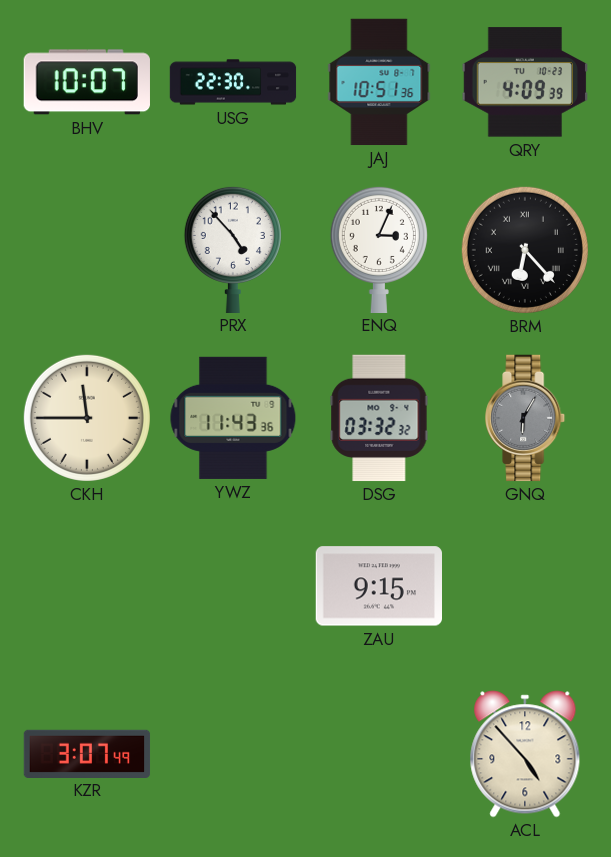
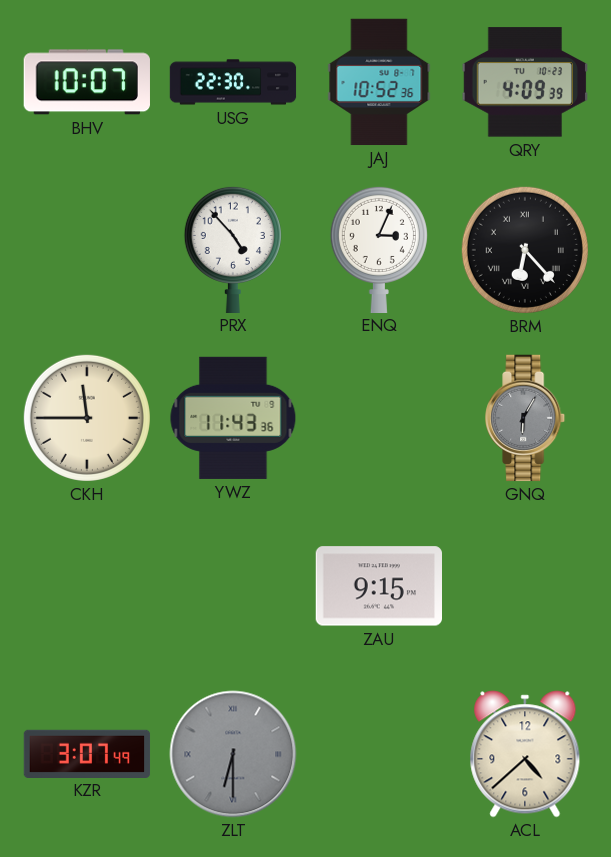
JAJ: 10:51 -> 10:52 (379, 82)
DSG: 03:32 -> none (379, 418)
ZLT: none -> 6:30 (233, 754)
ACL: 4:53 -> 4:38 (525, 754)
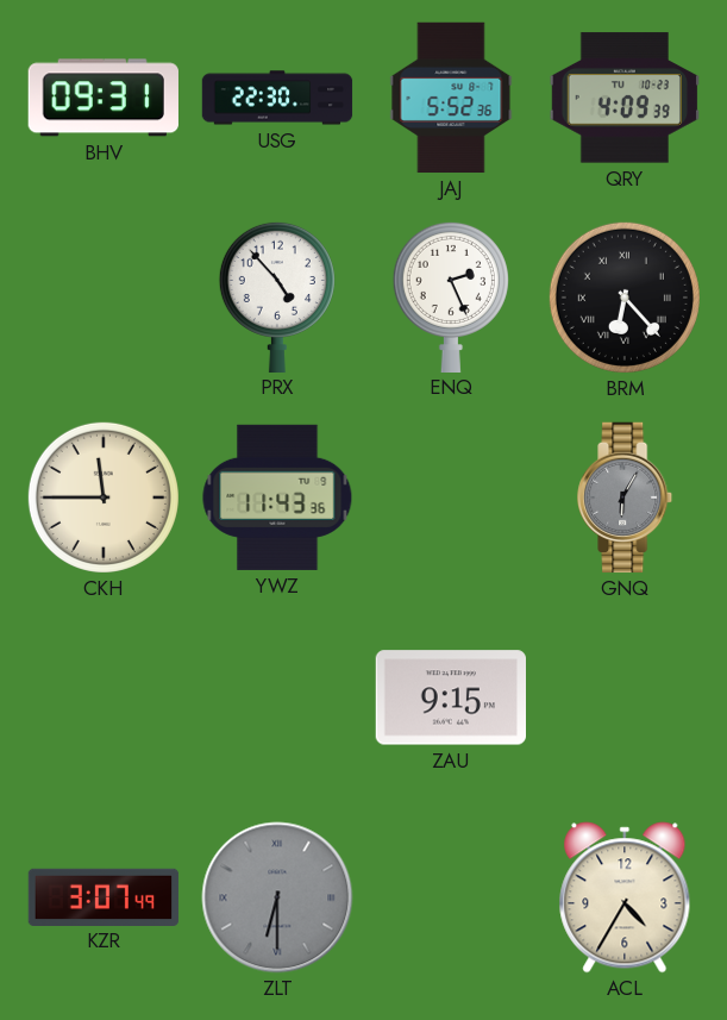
BHV: 10:07 -> 09:31 (104, 98)
JAJ: 10:52 -> 5:52 (451, 98)
ENQ: 3:04 -> 2:26 (451, 296)
ACL: 4:38 -> 4:35 (625, 897)
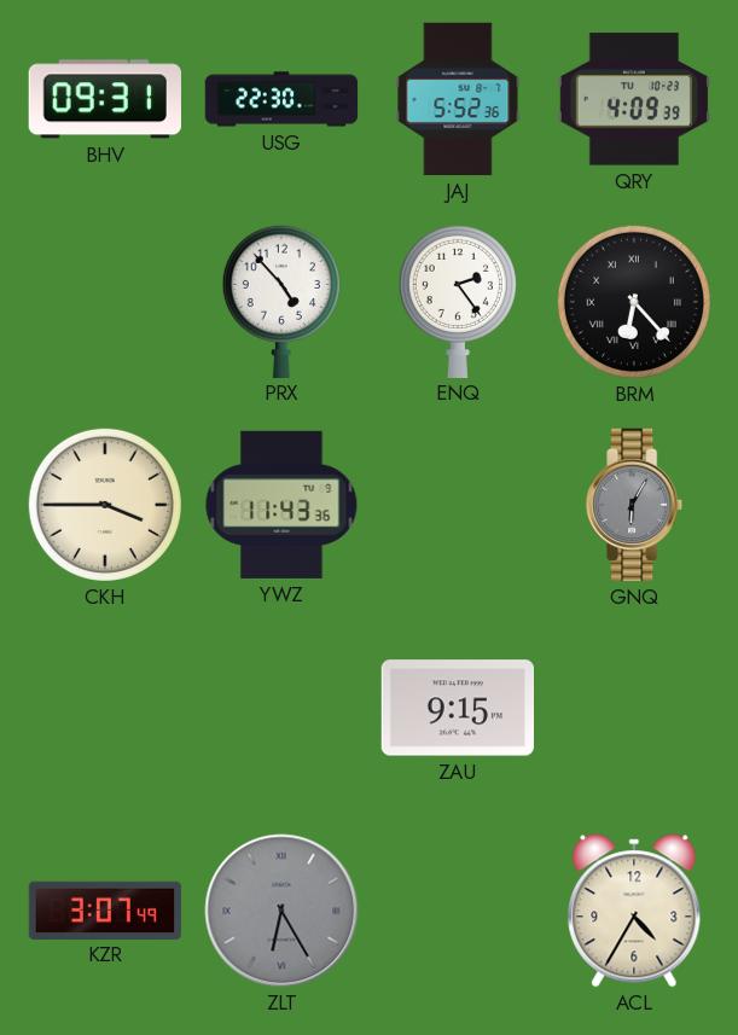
ENQ: 2:26 -> 2:24 (458, 301)
CKH: 11:45 -> 3:45 (105, 505)
ZLT: 6:30 -> 6:25 (281, 911)
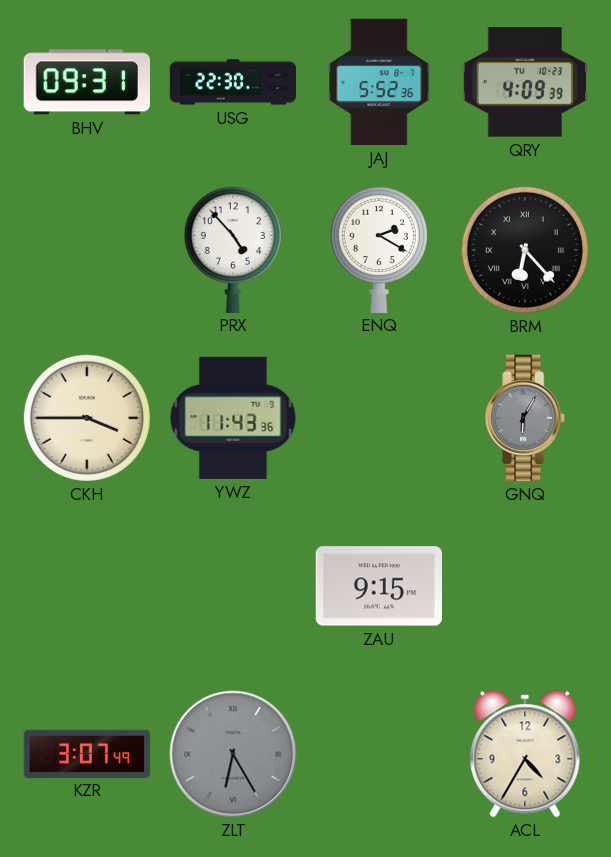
ENQ: 2:24 -> 2:20 (379, 249)
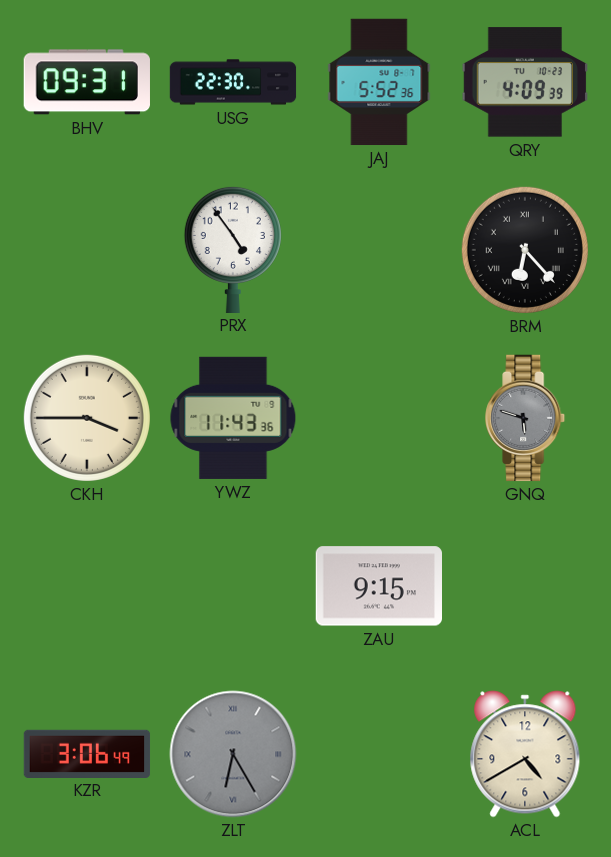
PRX: 4:53 -> 4:54 (233, 249)
ENQ: 2:20 -> none (379, 249)
GNQ: 6:05 -> 5:48 (526, 418)
KZR: 3:07 -> 3:06 (87, 753)
ACL: 4:35 -> 4:40 (525, 754)
